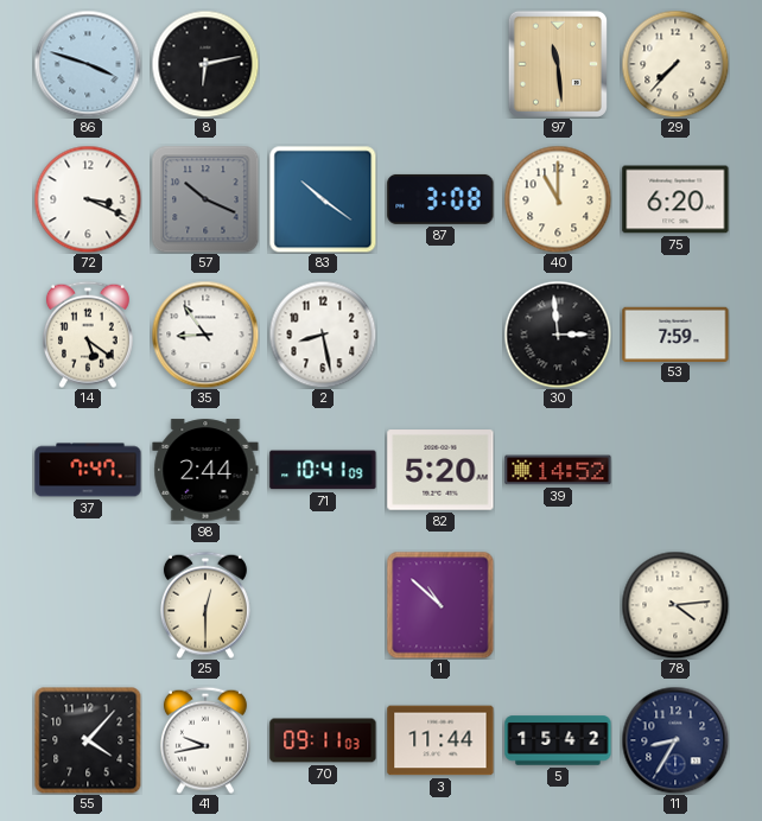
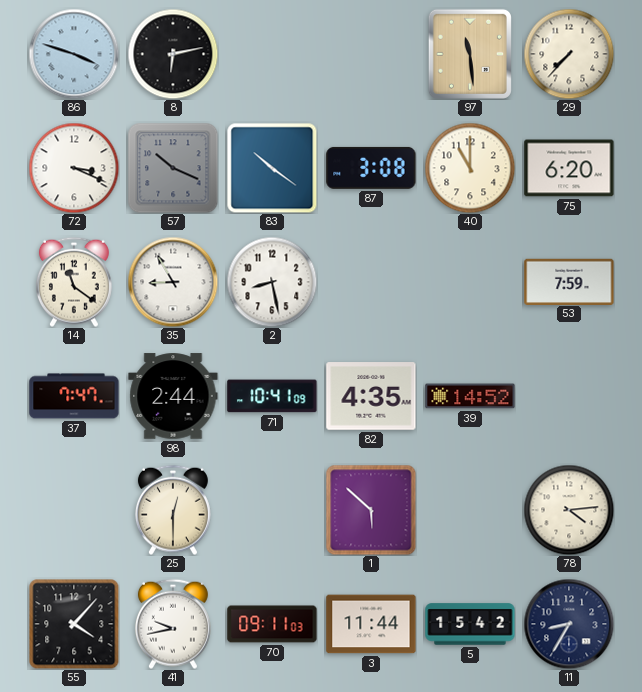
14: 5:21 -> 11:21 (74, 282)
35: 8:54 -> 8:55 (173, 282)
30: 2:59 -> none (558, 335)
82: 5:20 -> 4:35 (371, 396)
1: 10:52 -> 5:52 (371, 510)
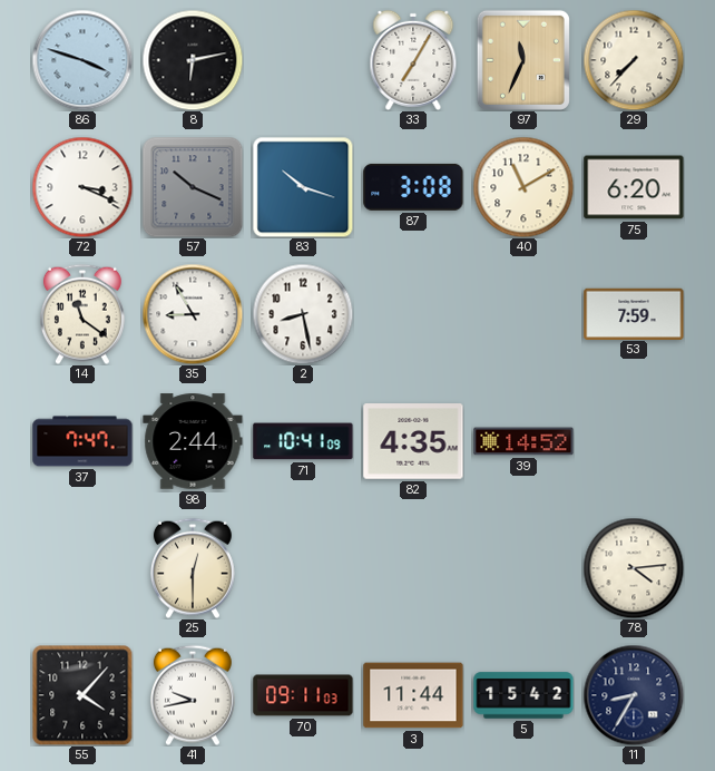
33: none -> 7:05 (413, 60)
97: 11:29 -> 11:34 (523, 60)
83: 10:21 -> 10:18 (303, 187)
40: 11:00 -> 11:10 (523, 187)
1: 5:52 -> none (371, 510)
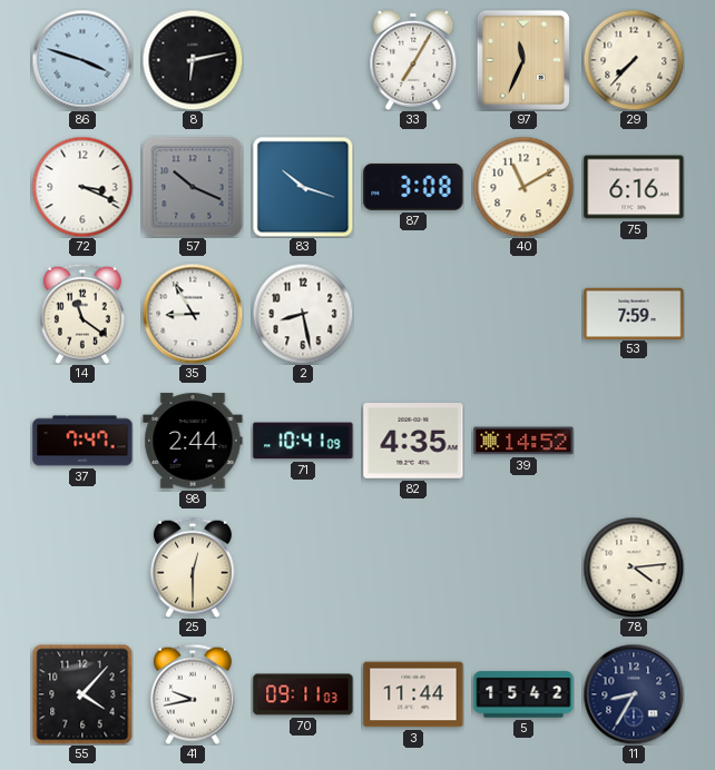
75: 6:20 -> 6:16 (634, 187)
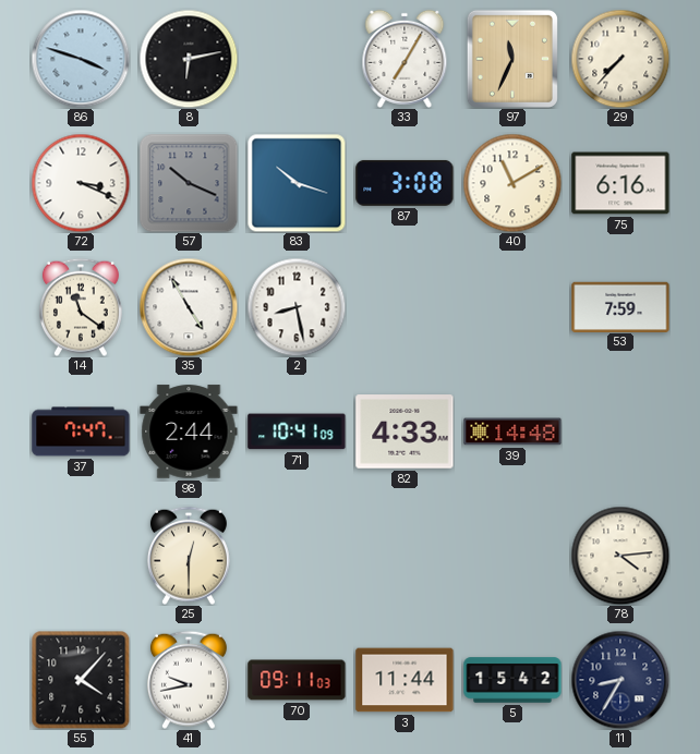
35: 8:55 -> 4:55 (189, 307)
82: 4:35 -> 4:33 (405, 431)
39: 14:52 -> 14:48 (512, 431)
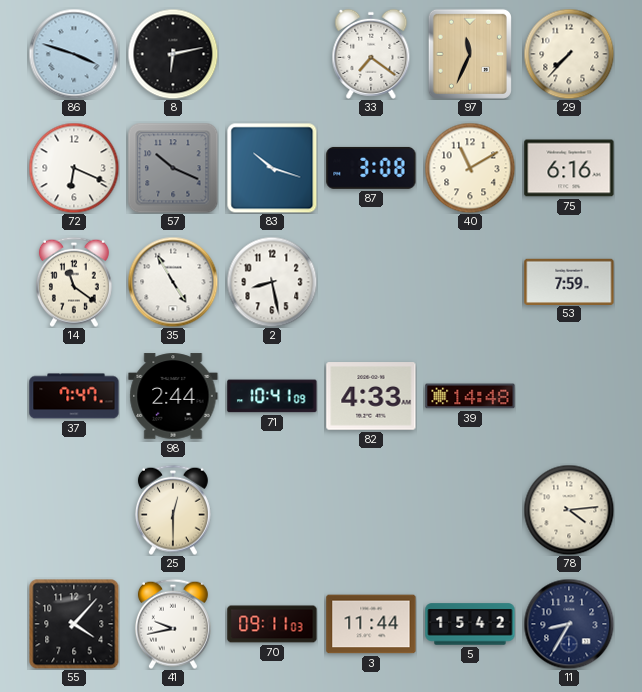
33: 7:05 -> 7:21 (371, 54)
72: 3:19 -> 6:19 (74, 168)
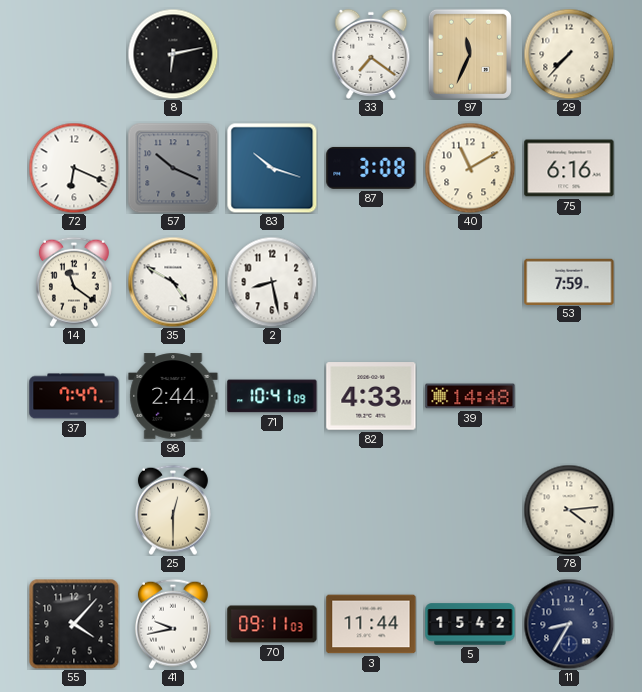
86: 3:48 -> none (74, 54)
35: 4:55 -> 4:50 (173, 282)
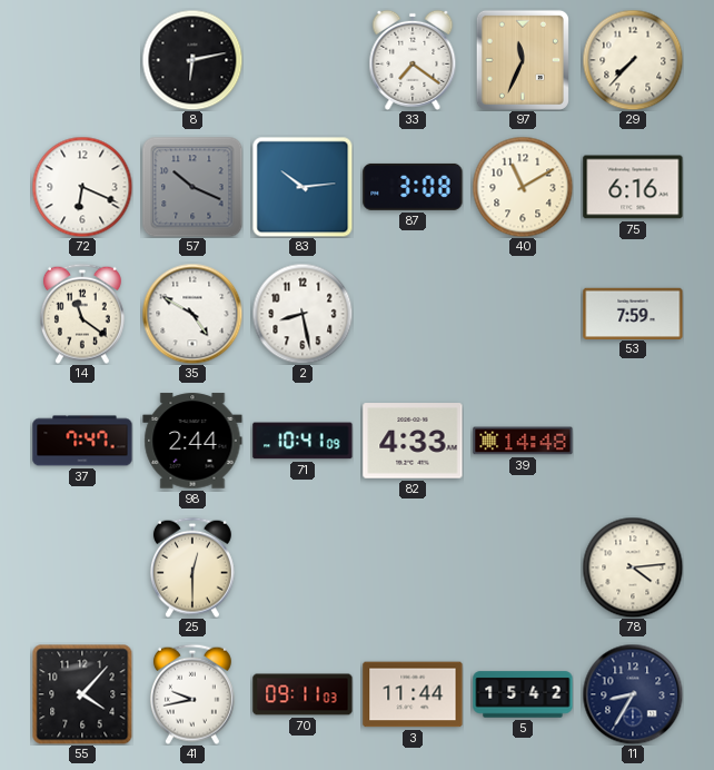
83: 10:18 -> 10:14 (303, 187)
